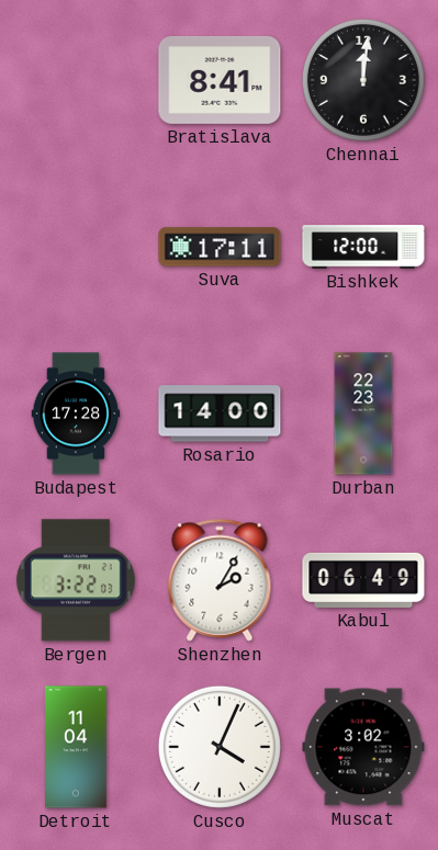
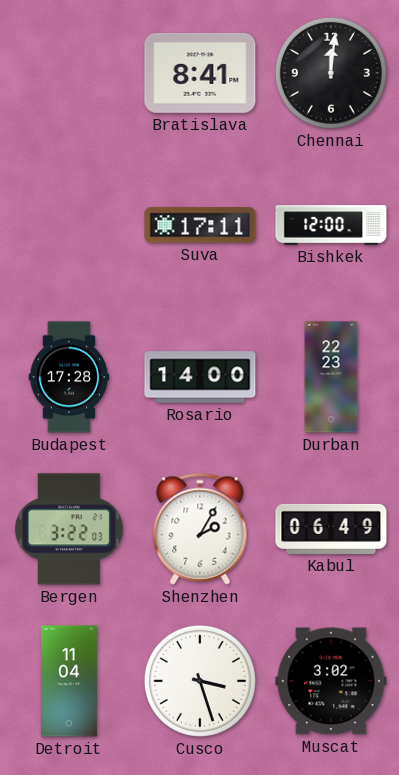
Cusco: 4:04 -> 3:27 (200, 681)
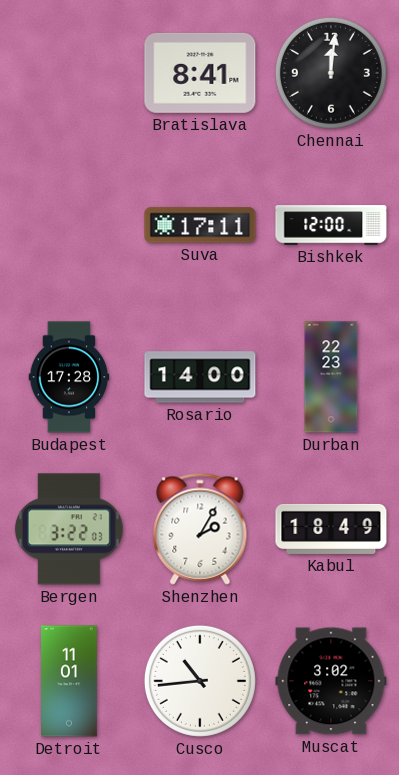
Kabul: 06:49 -> 18:49 (331, 529)
Detroit: 11:04 -> 11:01 (70, 681)
Cusco: 3:27 -> 10:44 (200, 681)
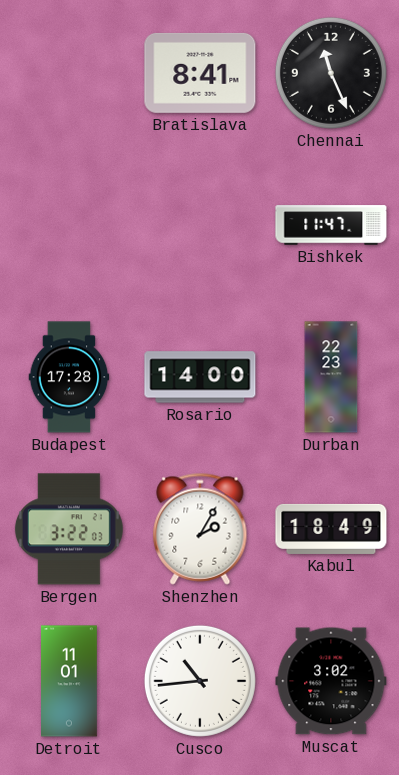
Chennai: 12:01 -> 11:26 (331, 73)
Suva: 17:11 -> none (200, 225)
Bishkek: 12:00 -> 11:47 (331, 225)
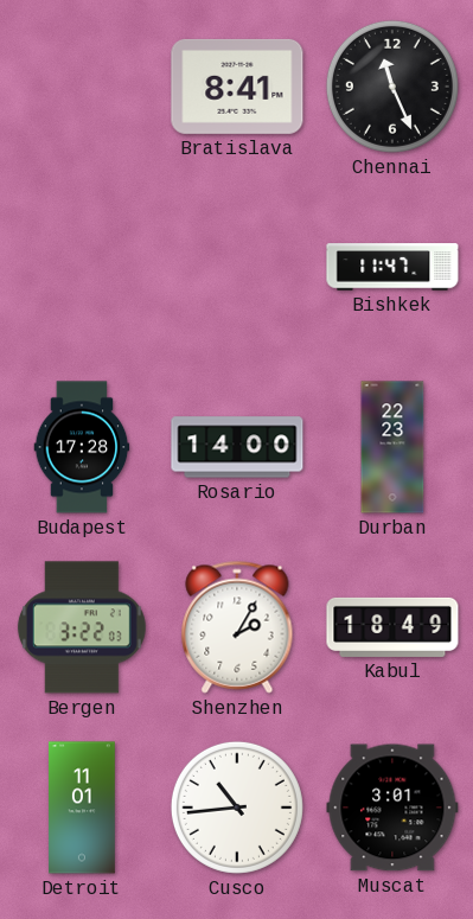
Muscat: 3:02 -> 3:01 (392, 808)
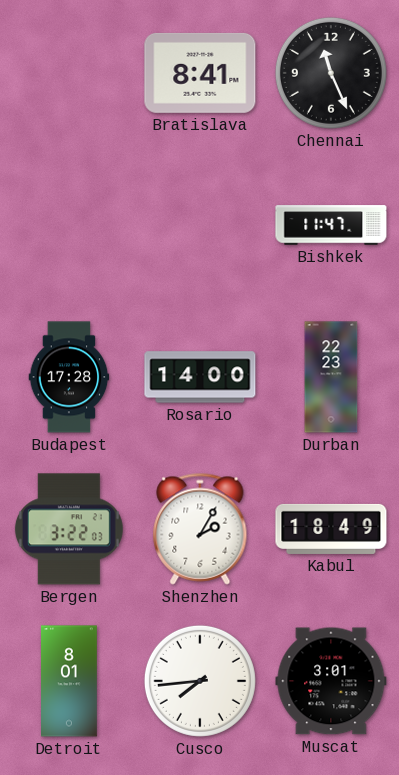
Detroit: 11:01 -> 8:01 (70, 681)
Cusco: 10:44 -> 7:44 (200, 681)
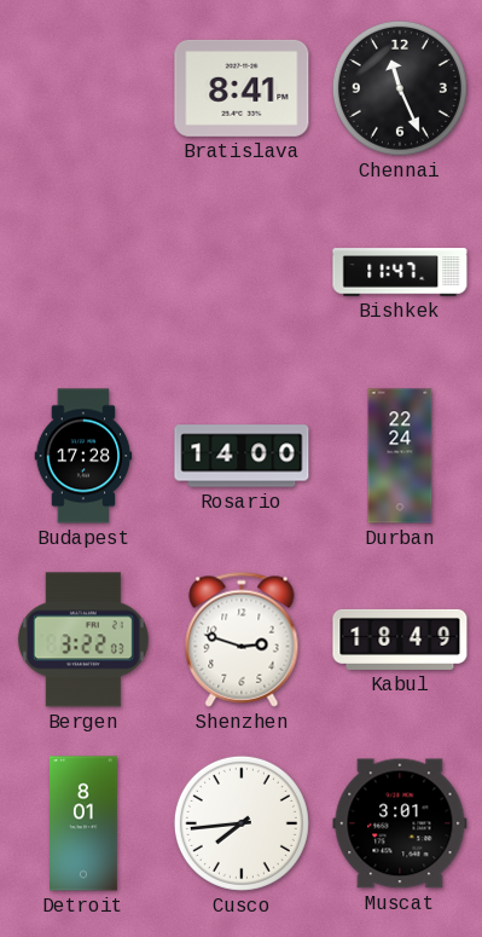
Durban: 22:23 -> 22:24 (400, 456)
Shenzhen: 2:05 -> 2:48 (242, 640)
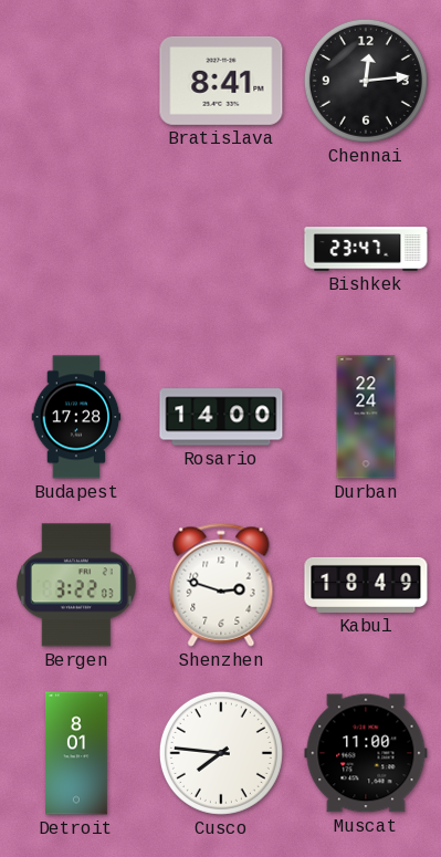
Chennai: 11:26 -> 12:14 (366, 81)
Bishkek: 11:47 -> 23:47 (366, 249)
Cusco: 7:44 -> 7:46 (221, 753)
Muscat: 3:01 -> 11:00 (366, 753)
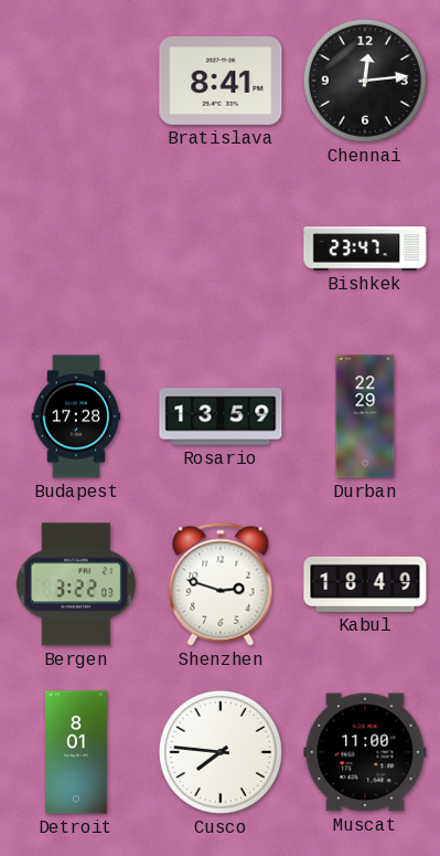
Rosario: 14:00 -> 13:59 (221, 416)
Durban: 22:24 -> 22:29 (365, 416)
